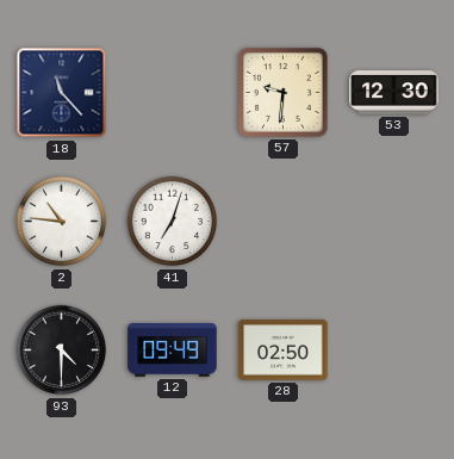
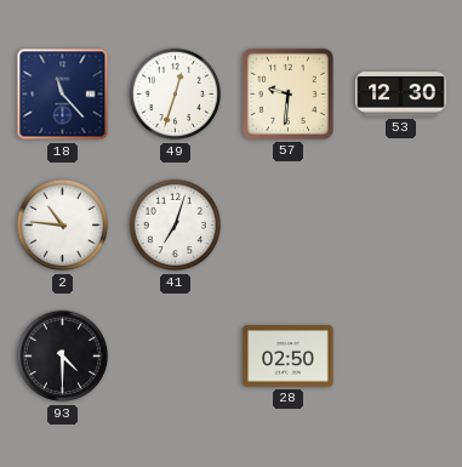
49: none -> 12:33 (176, 95)
12: 09:49 -> none (173, 349)
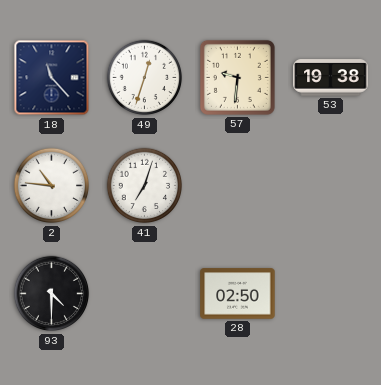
53: 12:30 -> 19:38 (331, 78)
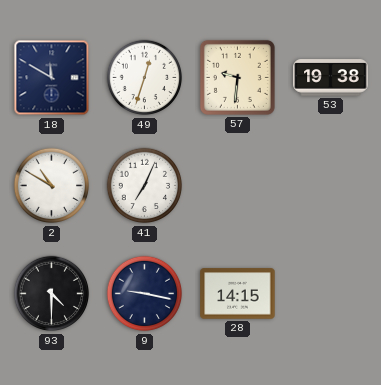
18: 11:23 -> 11:50 (52, 78)
2: 10:46 -> 10:50 (52, 186)
41: 7:03 -> 7:04 (145, 186)
9: none -> 9:17 (145, 294)
28: 02:50 -> 14:15 (238, 294)
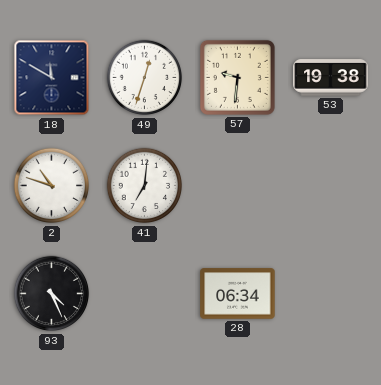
2: 10:50 -> 10:48 (52, 186)
41: 7:04 -> 7:01 (145, 186)
93: 4:30 -> 4:26 (52, 294)
9: 9:17 -> none (145, 294)
28: 14:15 -> 06:34 (238, 294)
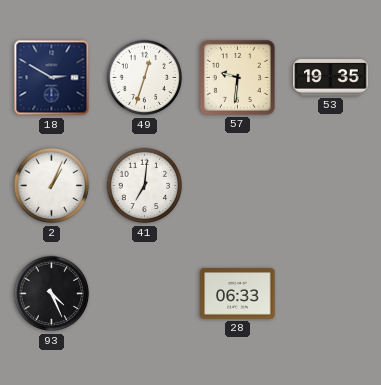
18: 11:50 -> 2:50 (52, 78)
53: 19:38 -> 19:35 (331, 78)
2: 10:48 -> 1:04 (52, 186)
28: 06:34 -> 06:33 (238, 294)
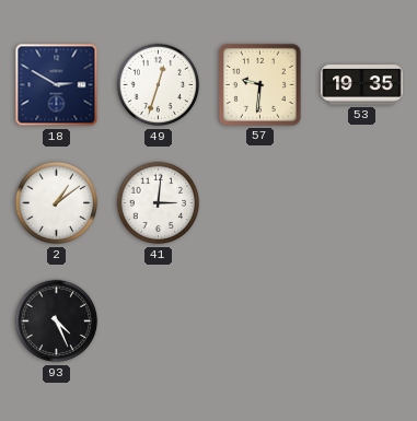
2: 1:04 -> 1:09 (57, 203)
41: 7:01 -> 3:01 (159, 203)
28: 06:33 -> none (238, 294)
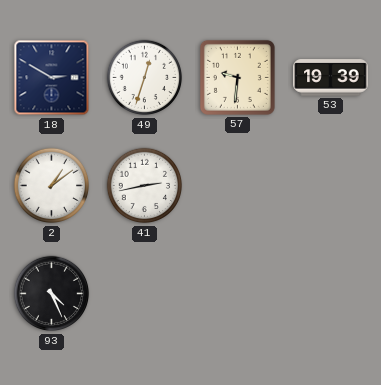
53: 19:35 -> 19:39 (331, 78)
41: 3:01 -> 2:43 (145, 186)
